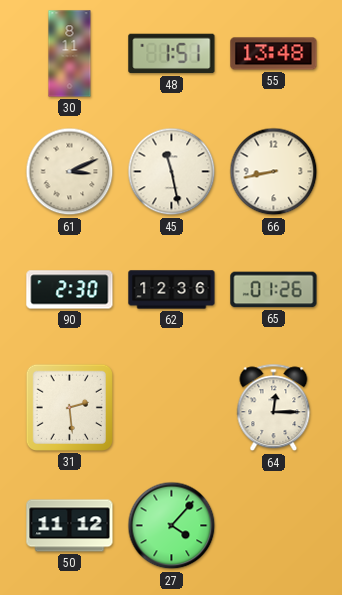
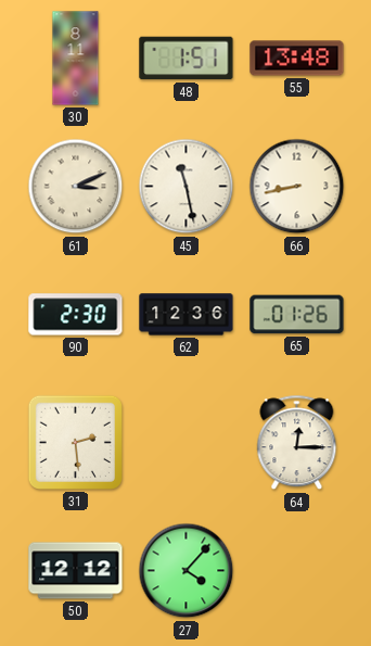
50: 11:12 -> 12:12 (76, 571)
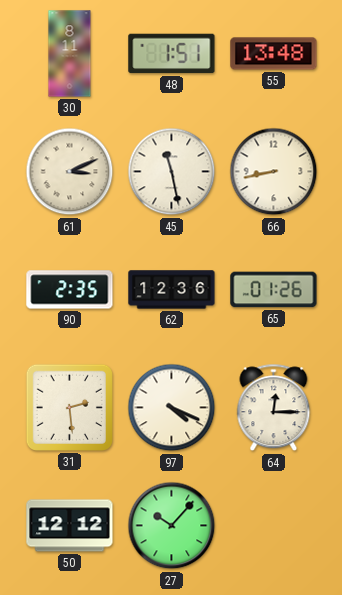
90: 2:30 -> 2:35 (70, 290)
97: none -> 4:19 (172, 408)
27: 4:07 -> 10:07 (172, 526)
